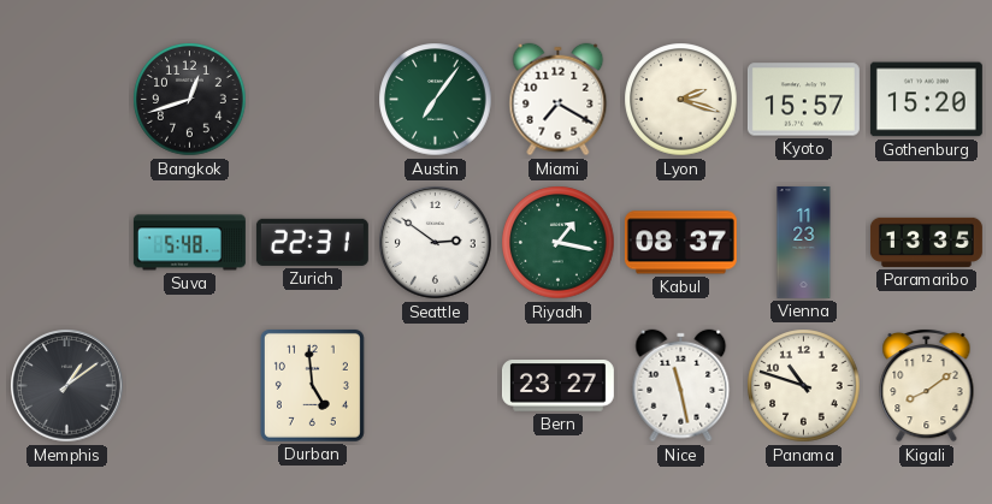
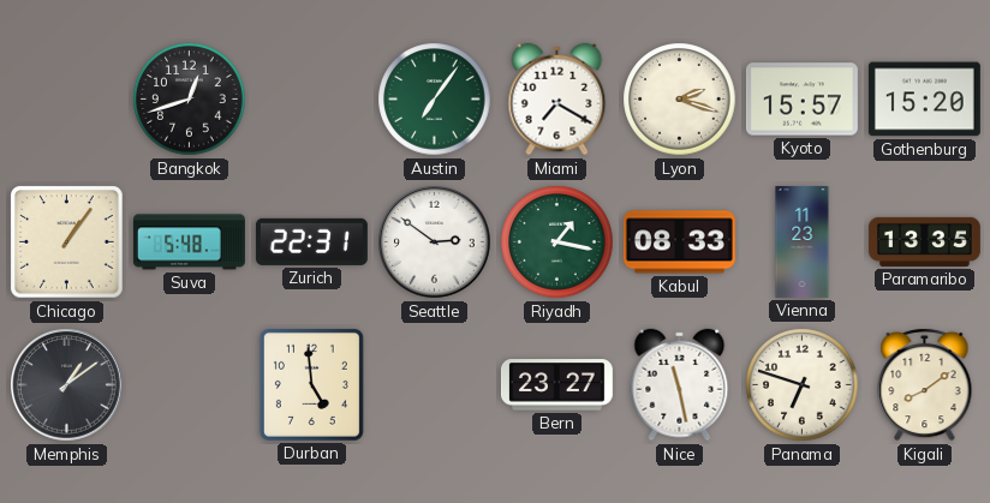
Chicago: none -> 1:06 (67, 242)
Kabul: 08:37 -> 08:33 (679, 242)
Panama: 10:48 -> 6:48 (803, 385)
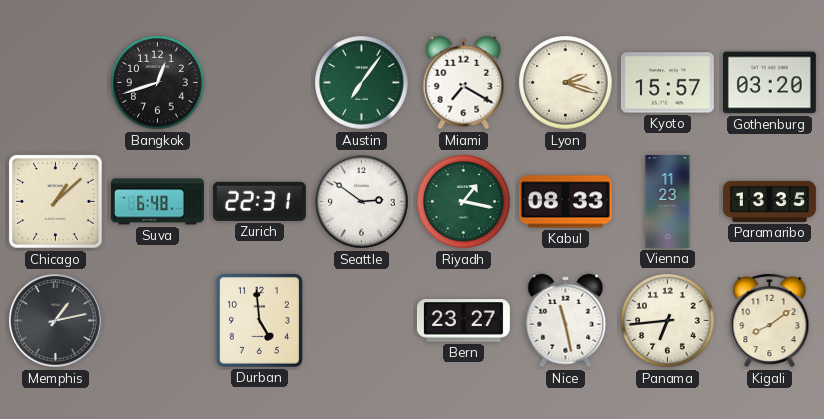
Gothenburg: 15:20 -> 03:20 (769, 83)
Chicago: 1:06 -> 1:08 (56, 202)
Suva: 5:48 -> 6:48 (157, 202)
Memphis: 1:09 -> 1:13 (56, 321)
Panama: 6:48 -> 6:44 (668, 321)
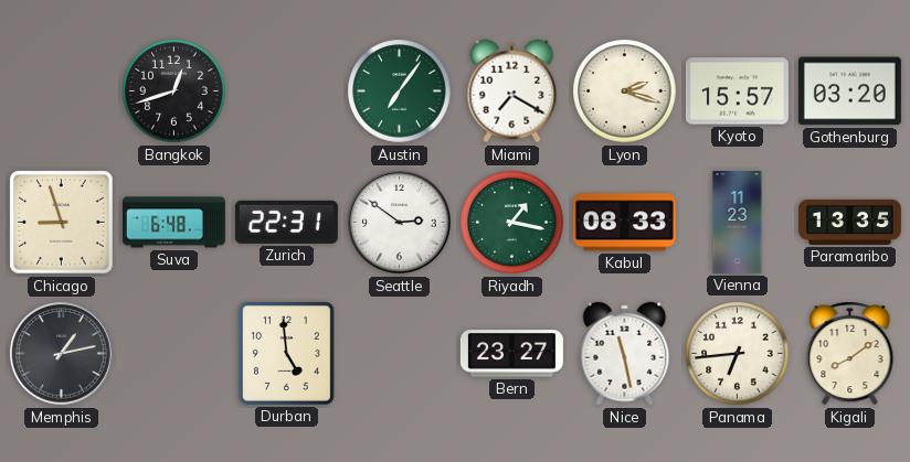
Chicago: 1:08 -> 8:57 (62, 223)
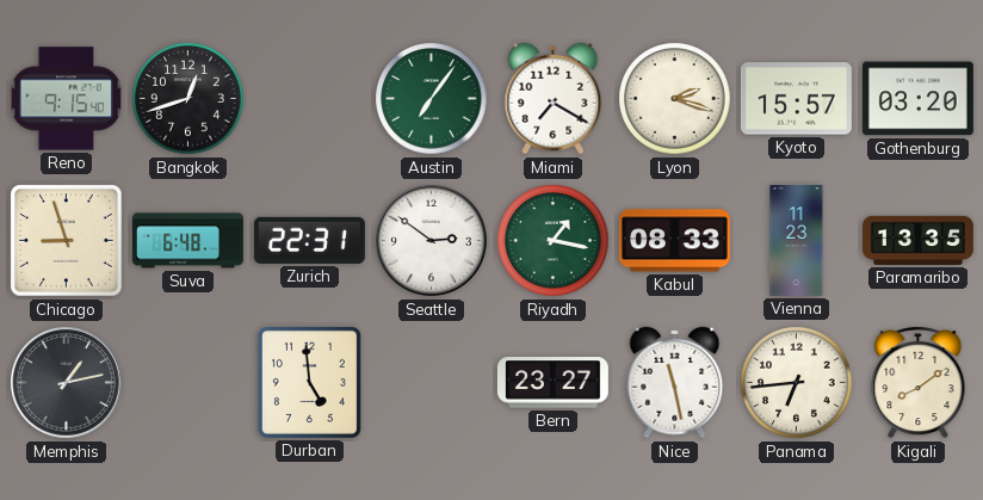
Reno: none -> 9:15 (66, 99)
